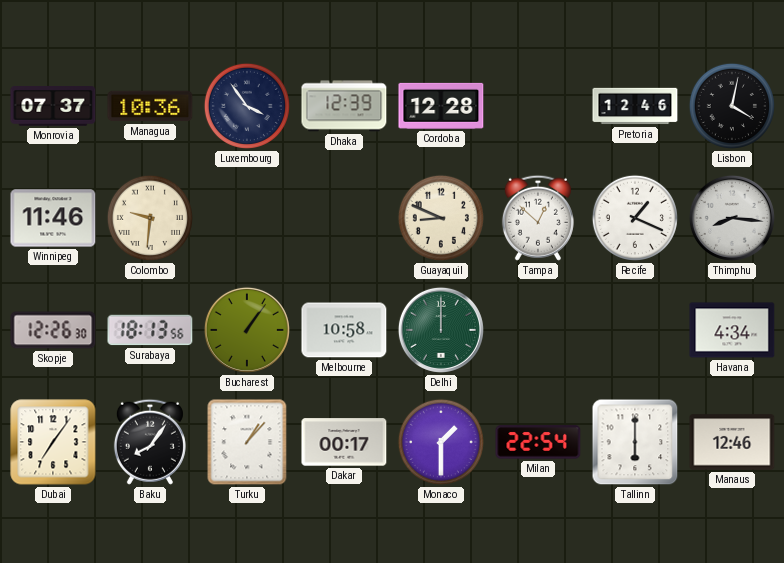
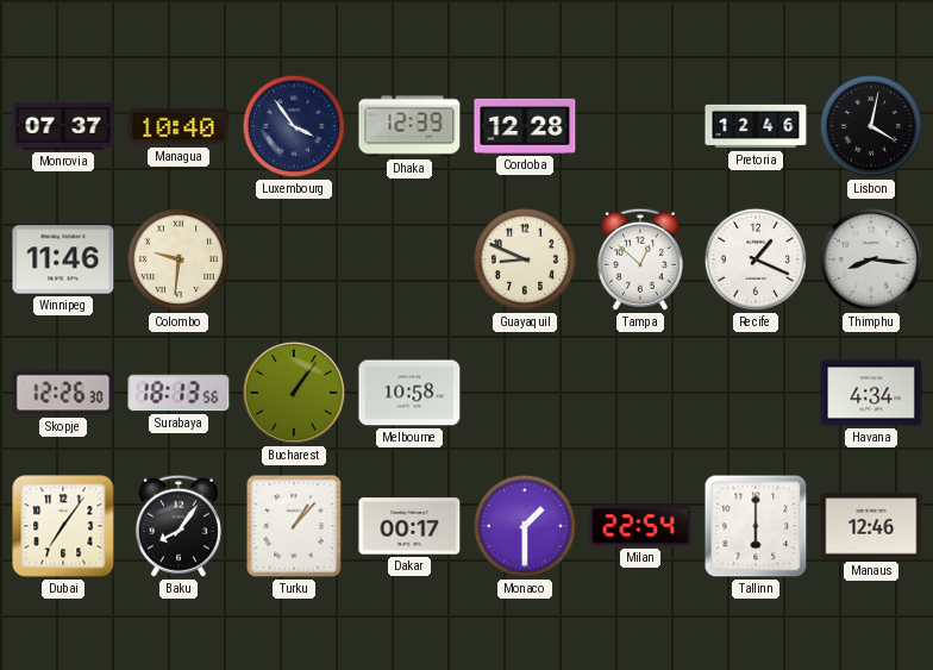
Managua: 10:36 -> 10:40 (179, 126)
Delhi: 12:00 -> none (441, 330)
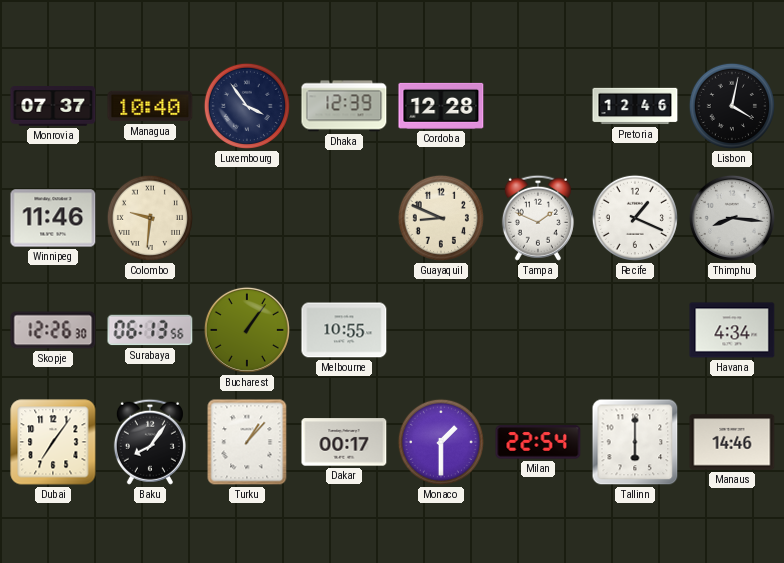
Tampa: 12:52 -> 1:49 (538, 218)
Surabaya: 18:13 -> 06:13 (150, 330)
Melbourne: 10:58 -> 10:55 (344, 330)
Manaus: 12:46 -> 14:46 (732, 442)
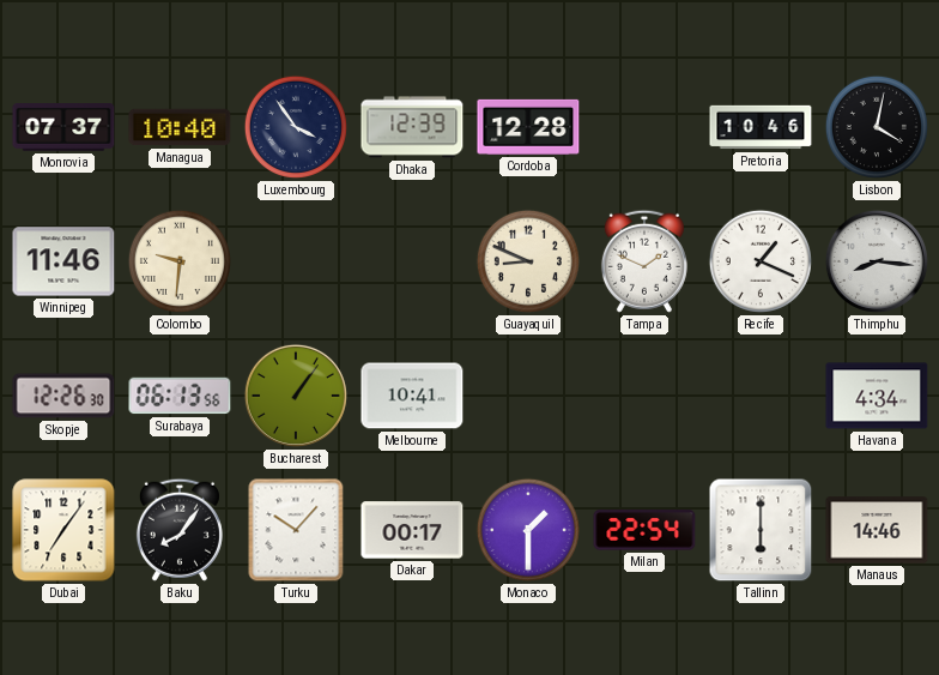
Pretoria: 12:46 -> 10:46 (761, 127)
Melbourne: 10:55 -> 10:41 (412, 396)
Turku: 1:07 -> 10:07 (296, 530)
